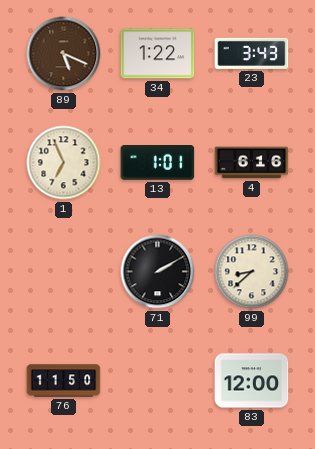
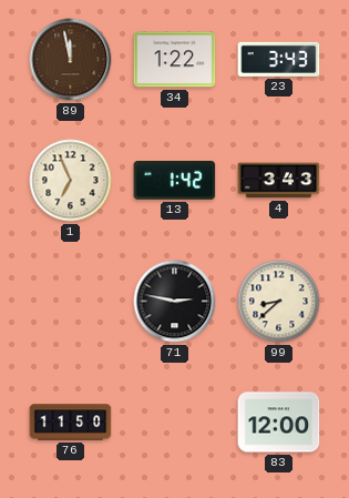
89: 5:19 -> 11:58 (71, 60)
13: 1:01 -> 1:42 (175, 181)
4: 6:16 -> 3:43 (279, 181)
71: 2:10 -> 2:47 (175, 302)
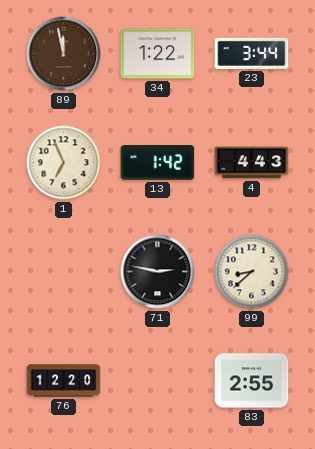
23: 3:43 -> 3:44 (252, 53)
4: 3:43 -> 4:43 (252, 163)
76: 11:50 -> 12:20 (64, 381)
83: 12:00 -> 2:55 (252, 381)
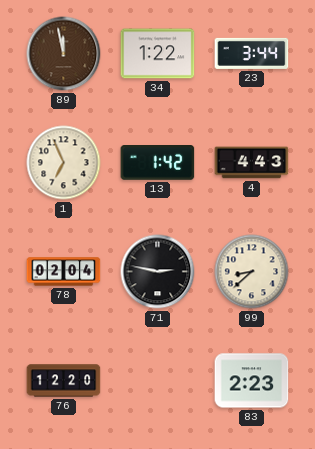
78: none -> 02:04 (64, 272)
83: 2:55 -> 2:23 (252, 381)
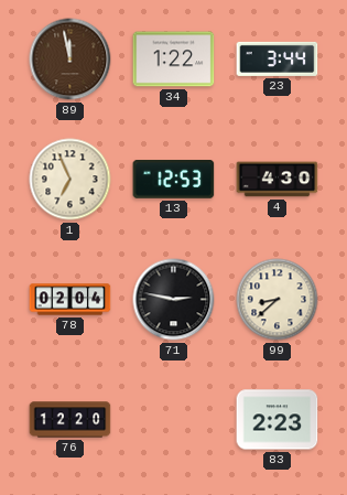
13: 1:42 -> 12:53 (174, 180)
4: 4:43 -> 4:30 (278, 180)
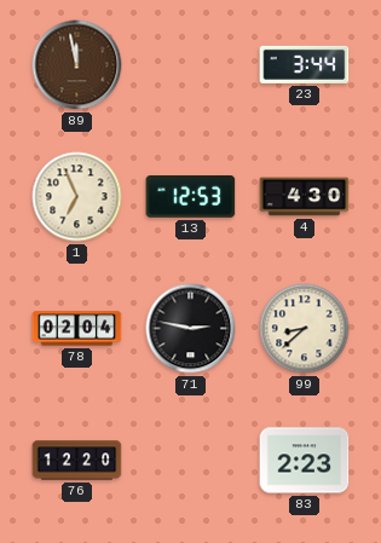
34: 1:22 -> none (174, 60)
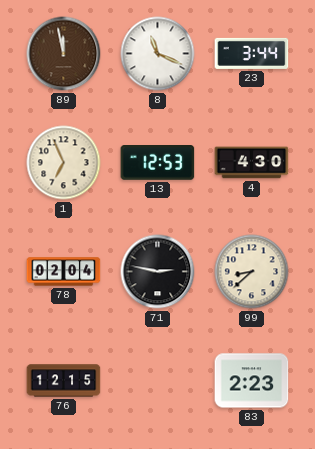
8: none -> 11:19 (158, 54)
76: 12:20 -> 12:15 (64, 381)
